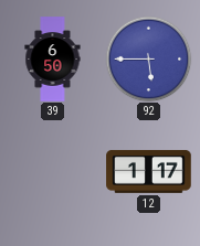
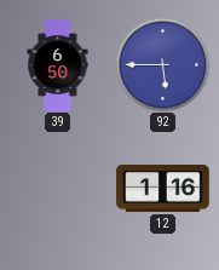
12: 1:17 -> 1:16 (163, 188)
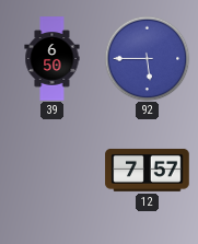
12: 1:16 -> 7:57 (148, 170)
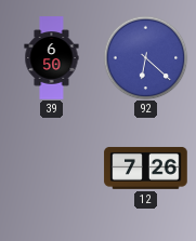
92: 5:45 -> 6:22 (145, 57)
12: 7:57 -> 7:26 (146, 168)
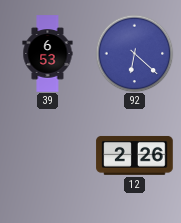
39: 6:50 -> 6:53 (48, 54)
12: 7:26 -> 2:26 (135, 155)
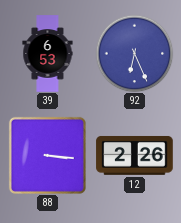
92: 6:22 -> 6:26 (134, 53)
88: none -> 3:16 (47, 155)
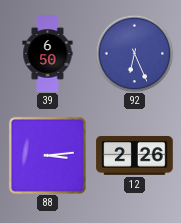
39: 6:53 -> 6:50 (48, 54)
88: 3:16 -> 3:14 (47, 155)
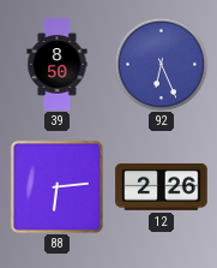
39: 6:50 -> 8:50 (58, 65)
88: 3:14 -> 6:14 (56, 186)
